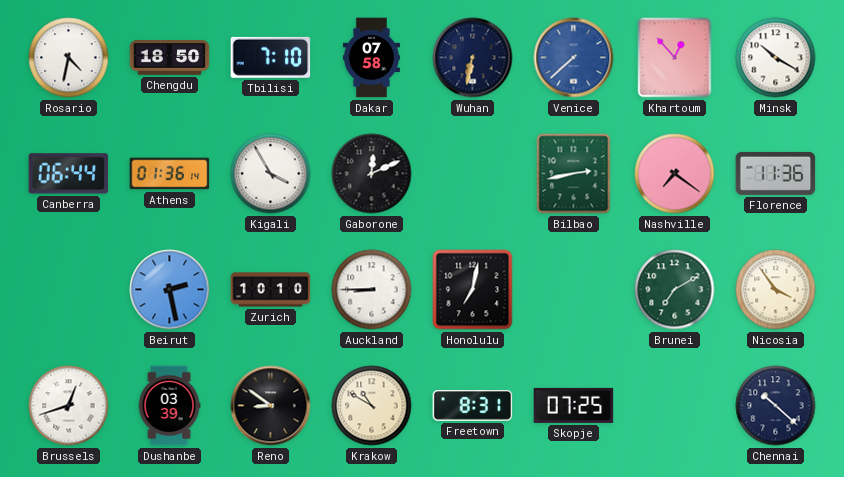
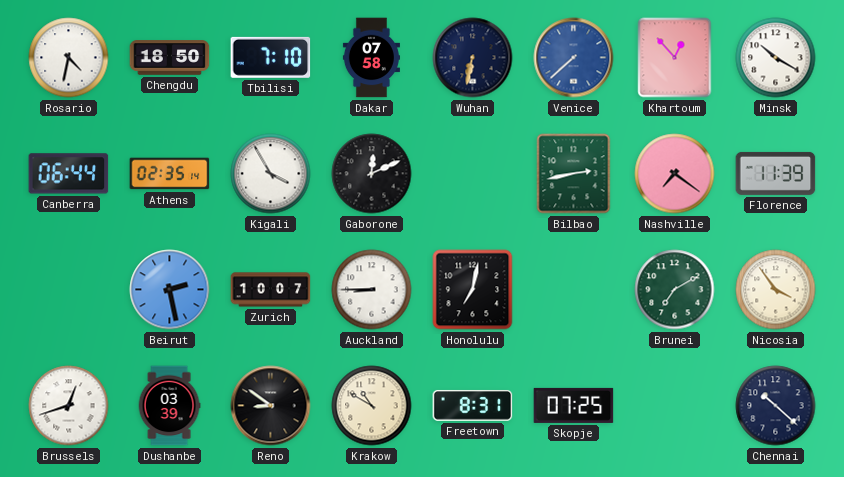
Athens: 01:36 -> 02:35 (170, 174)
Florence: 11:36 -> 11:39 (776, 173)
Zurich: 10:10 -> 10:07 (271, 290)
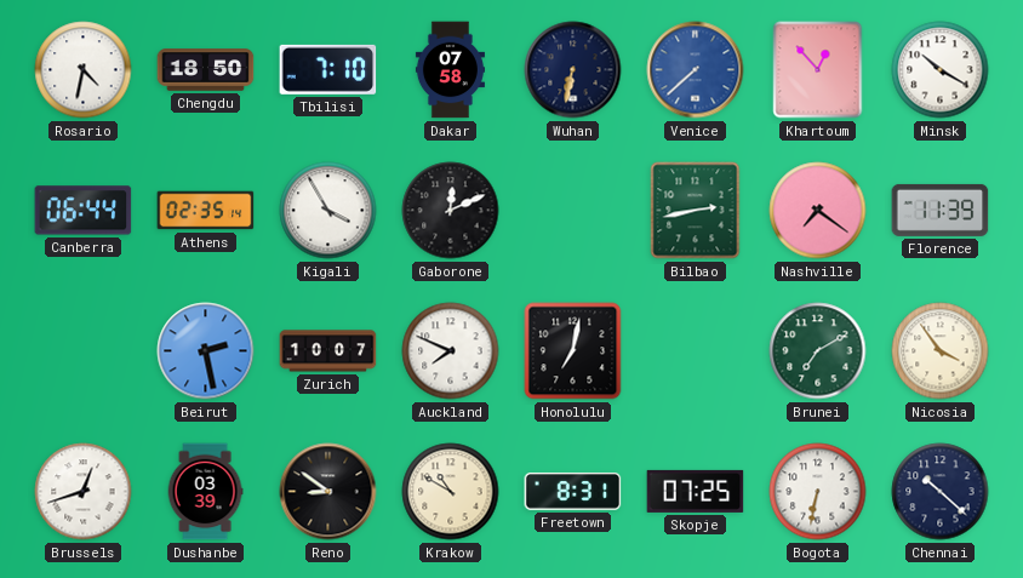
Auckland: 8:45 -> 7:49 (451, 351)
Bogota: none -> 6:32 (818, 492)
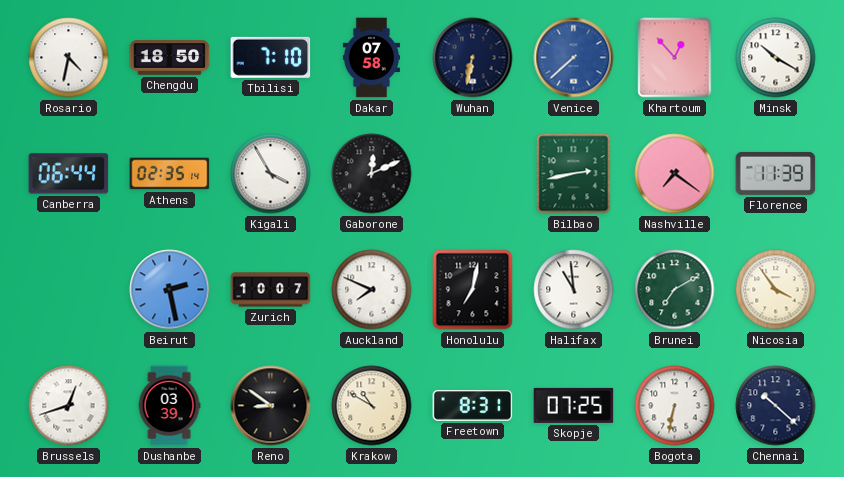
Halifax: none -> 10:59 (574, 290)
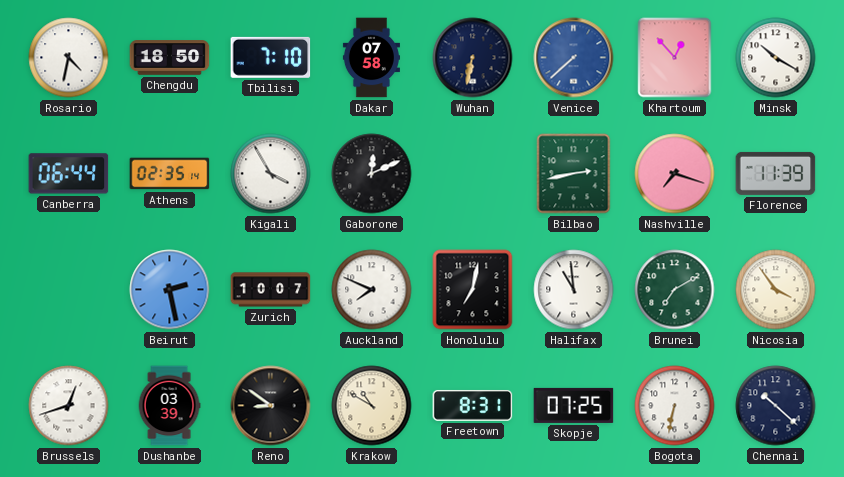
Nashville: 7:21 -> 7:18 (675, 174)
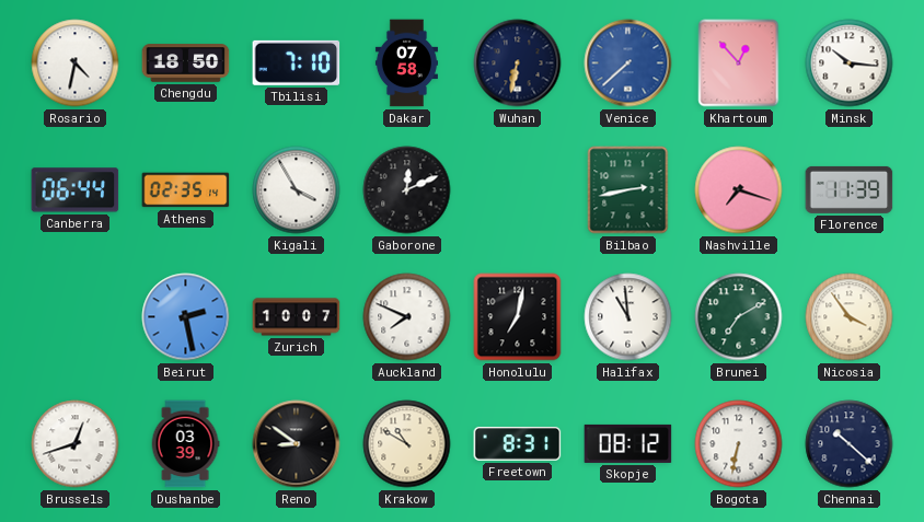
Minsk: 10:20 -> 10:16 (850, 63)
Skopje: 07:25 -> 08:12 (628, 443)
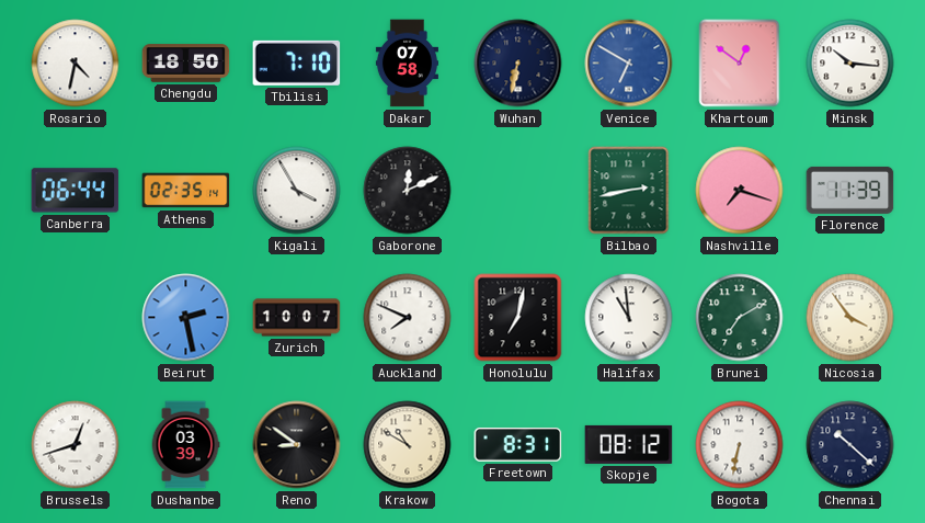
Venice: 7:38 -> 6:50 (629, 64)
Khartoum: 12:53 -> 12:51 (740, 64)
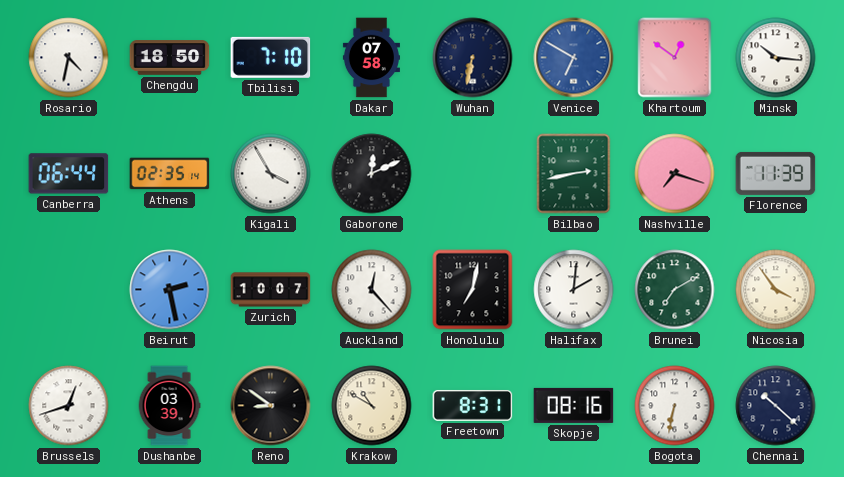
Auckland: 7:49 -> 12:23 (372, 290)
Halifax: 10:59 -> 2:01 (574, 290)
Skopje: 08:12 -> 08:16 (574, 405)
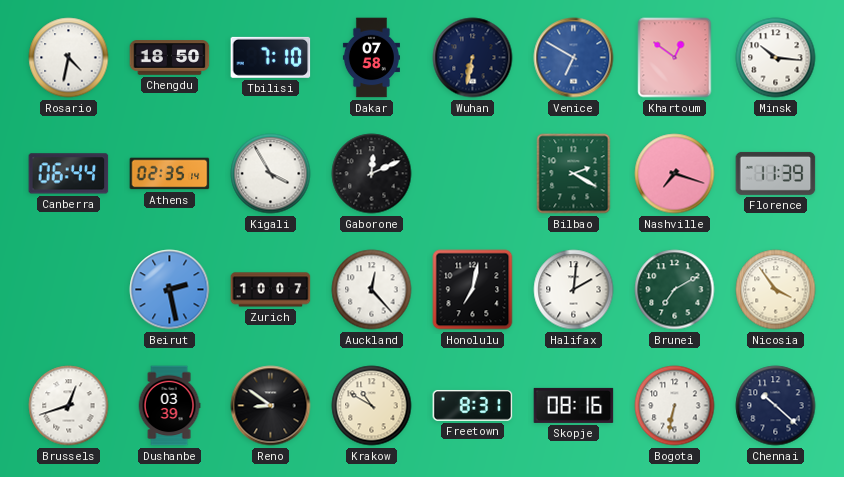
Bilbao: 2:43 -> 2:20 (574, 174)
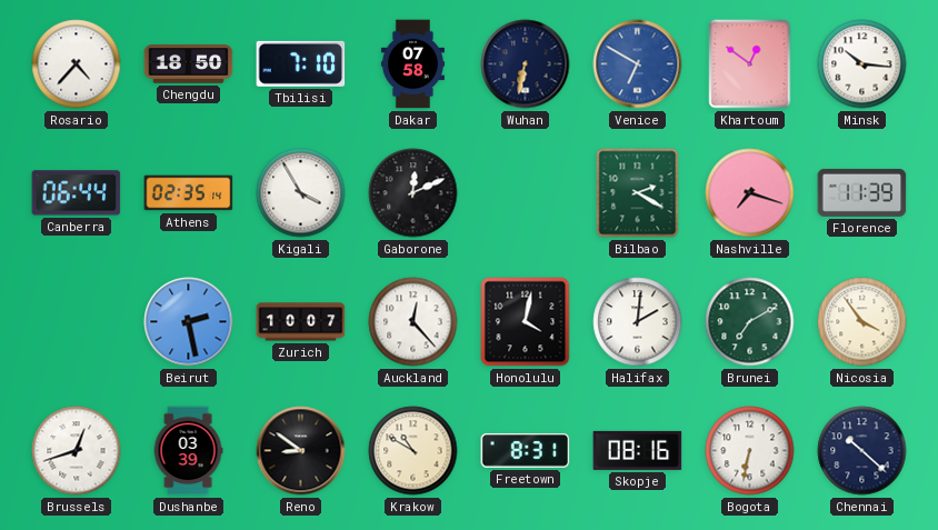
Rosario: 4:32 -> 4:37 (77, 64)
Honolulu: 7:02 -> 4:02 (526, 322)
